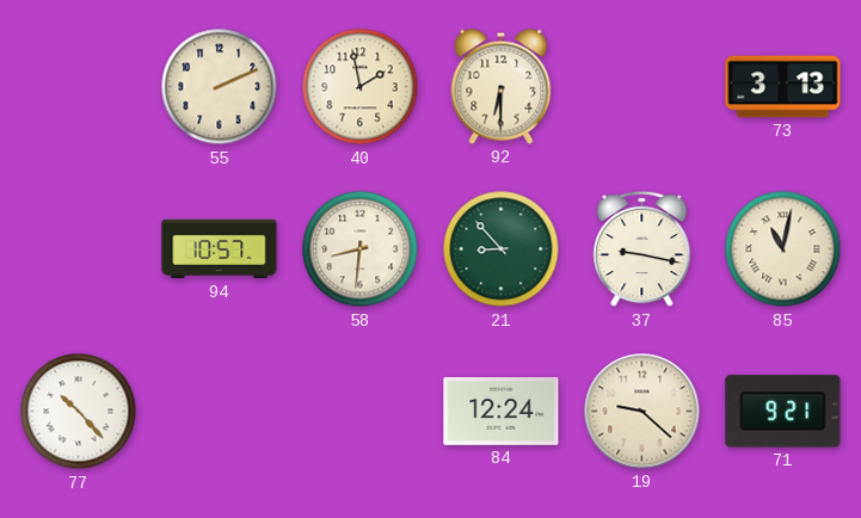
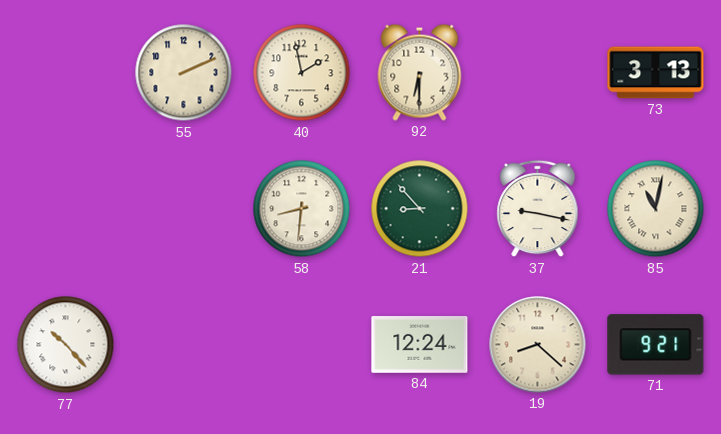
94: 10:57 -> none (220, 249)
19: 9:22 -> 8:22 (538, 345)
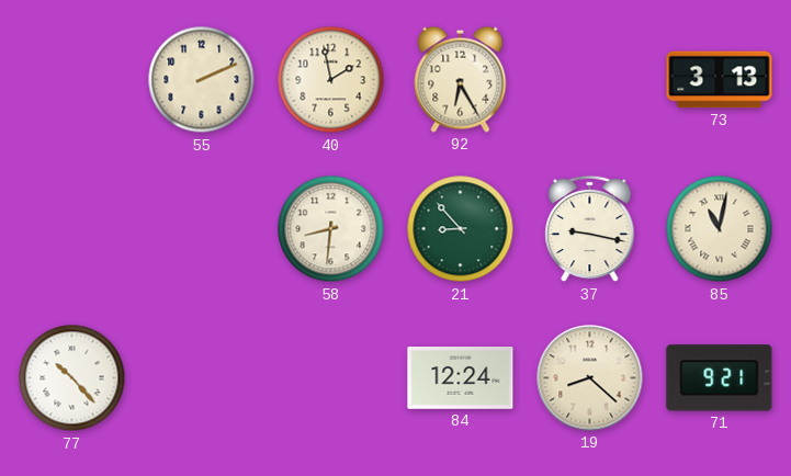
92: 6:30 -> 6:25 (461, 79)
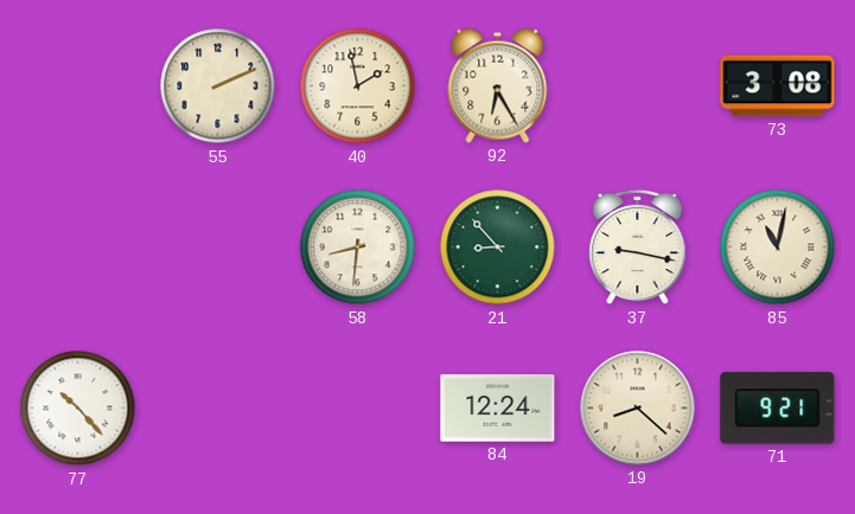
73: 3:13 -> 3:08 (778, 86)
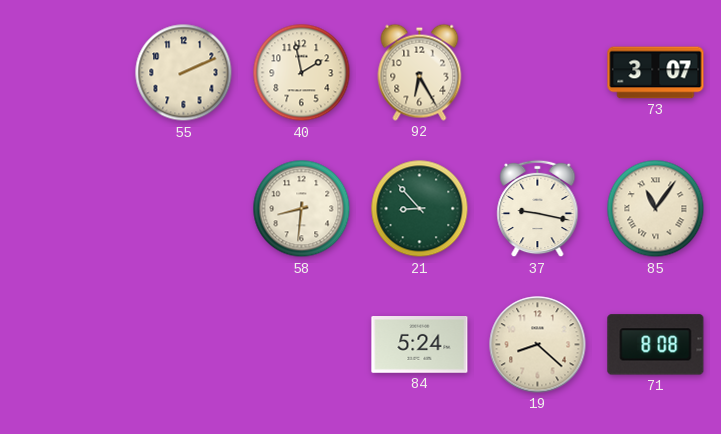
73: 3:08 -> 3:07 (656, 73)
85: 11:02 -> 11:06 (656, 209)
77: 10:23 -> none (78, 409)
84: 12:24 -> 5:24 (420, 345)
71: 9:21 -> 8:08 (656, 345)
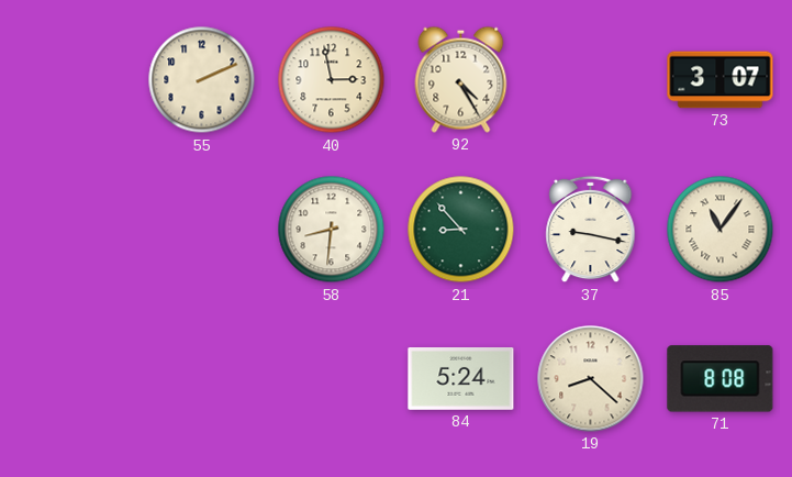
40: 1:58 -> 2:58 (332, 80)
92: 6:25 -> 4:25 (461, 79)
